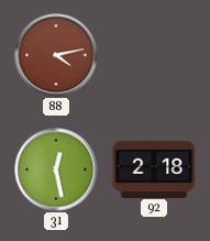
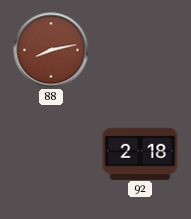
88: 4:13 -> 8:13 (51, 50)
31: 12:28 -> none (56, 169)
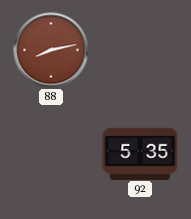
92: 2:18 -> 5:35 (140, 153)
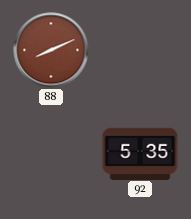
88: 8:13 -> 8:11 (51, 50)
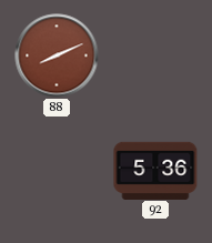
92: 5:35 -> 5:36 (155, 170)
